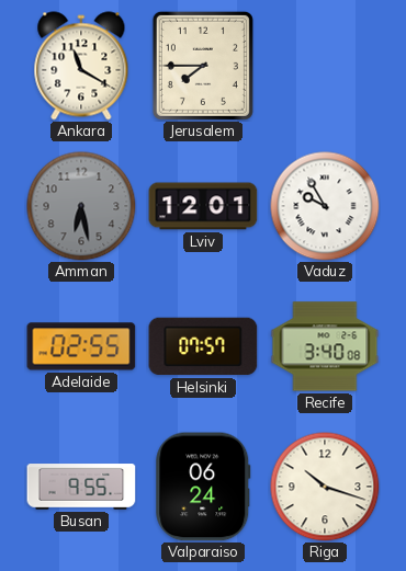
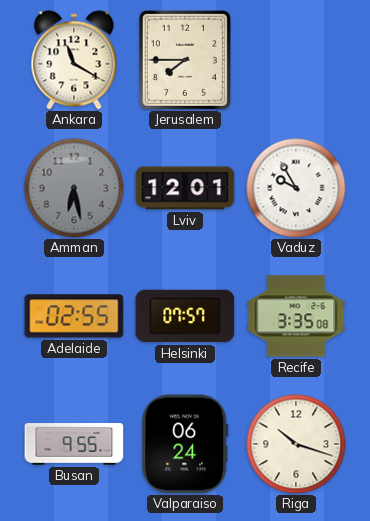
Recife: 3:40 -> 3:35 (296, 316)
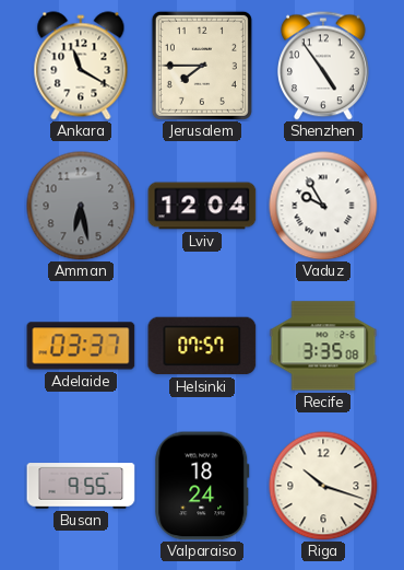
Shenzhen: none -> 4:54 (324, 66)
Lviv: 12:01 -> 12:04 (202, 206)
Adelaide: 02:55 -> 03:37 (81, 346)
Valparaiso: 06:24 -> 18:24 (202, 486)
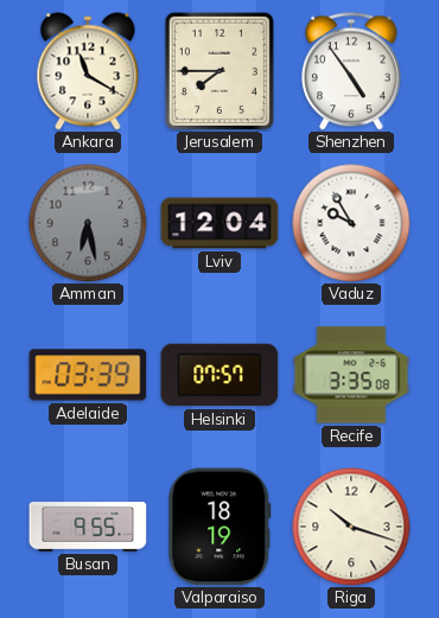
Adelaide: 03:37 -> 03:39 (88, 375)
Valparaiso: 18:24 -> 18:19 (220, 527)
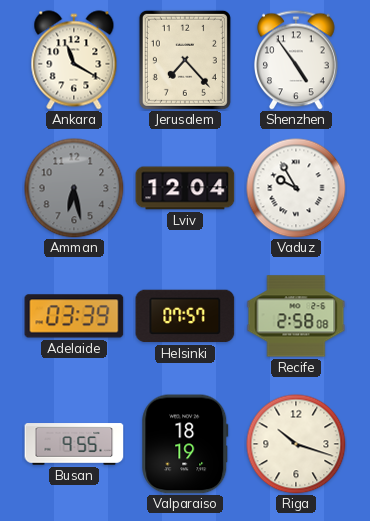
Jerusalem: 7:45 -> 7:23 (185, 60)
Recife: 3:35 -> 2:58 (296, 316)
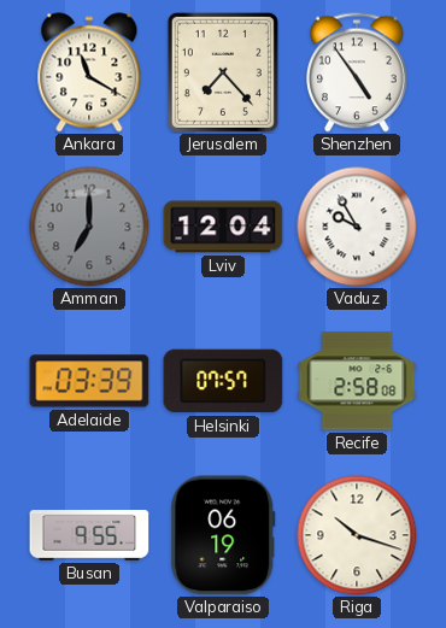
Amman: 6:28 -> 7:00 (89, 227)
Valparaiso: 18:19 -> 06:19 (223, 535)
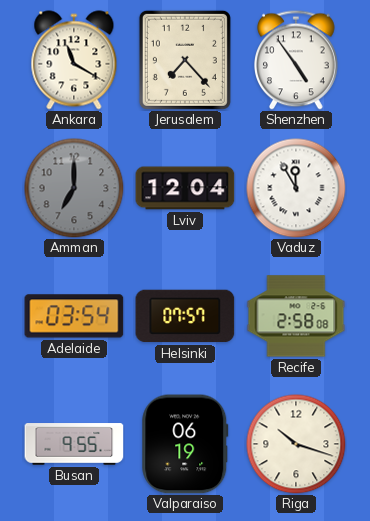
Vaduz: 9:55 -> 11:55 (296, 188)
Adelaide: 03:39 -> 03:54 (74, 316)
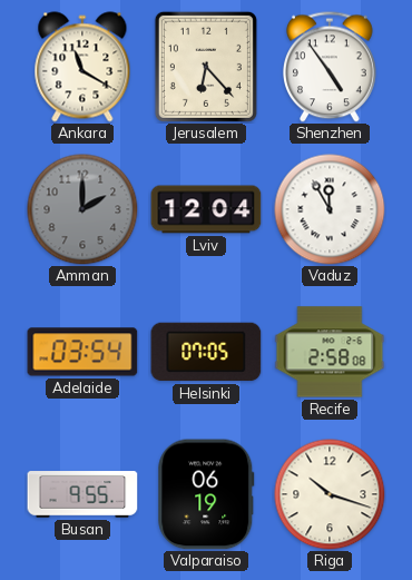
Jerusalem: 7:23 -> 6:23 (206, 67)
Amman: 7:00 -> 2:00 (82, 209)
Helsinki: 07:57 -> 07:05 (206, 352)
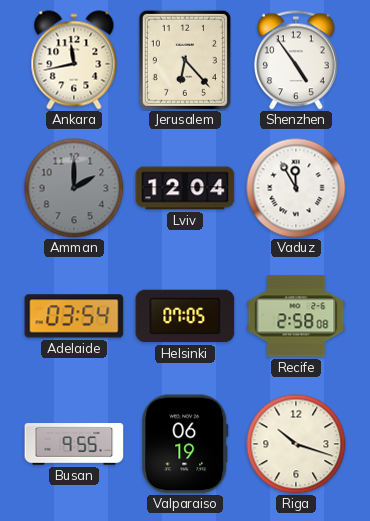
Ankara: 11:20 -> 11:43 (74, 60)
